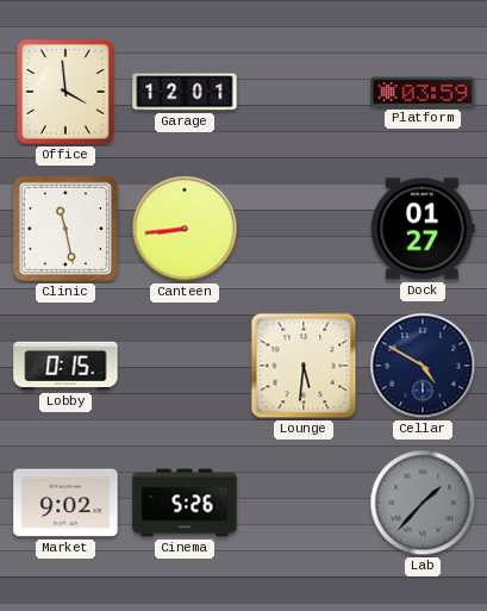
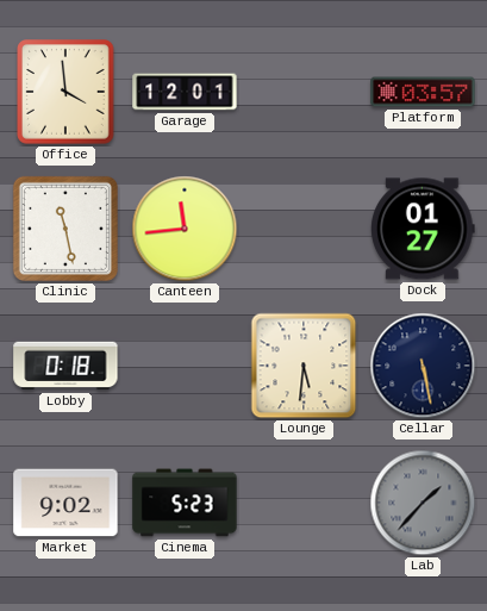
Platform: 03:59 -> 03:57 (423, 92)
Canteen: 8:44 -> 11:44 (185, 229)
Lobby: 0:15 -> 0:18 (65, 366)
Cellar: 4:50 -> 5:28 (423, 366)
Cinema: 5:26 -> 5:23 (185, 503)
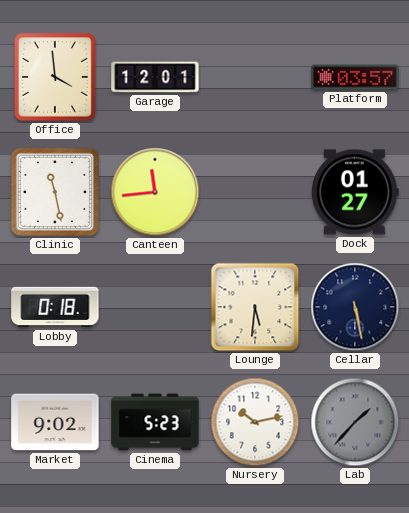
Nursery: none -> 10:13 (255, 422)
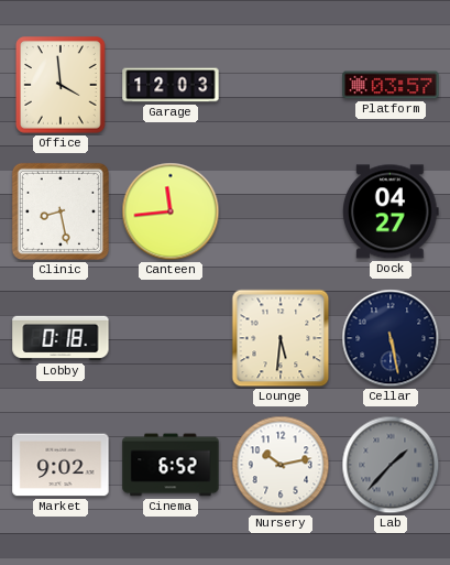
Garage: 12:01 -> 12:03 (171, 85)
Clinic: 11:28 -> 8:28 (61, 211)
Dock: 01:27 -> 04:27 (392, 211)
Cinema: 5:23 -> 6:52 (171, 465)
